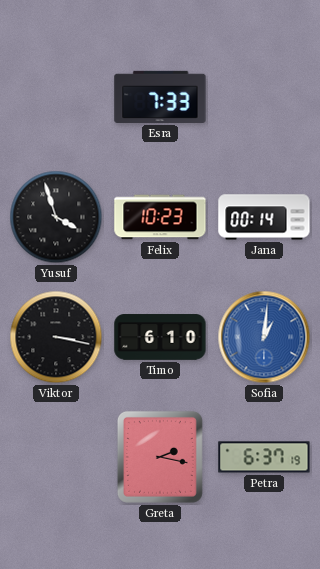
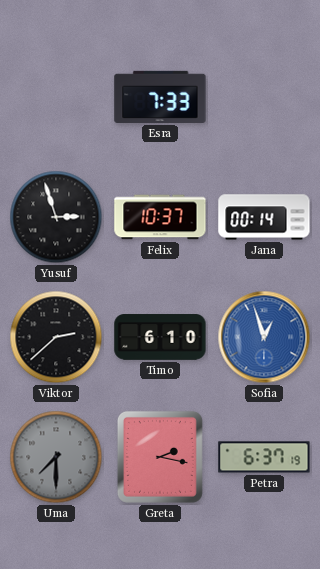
Yusuf: 3:57 -> 2:57 (56, 217)
Felix: 10:23 -> 10:37 (160, 217)
Viktor: 3:17 -> 2:38 (56, 337)
Sofia: 1:01 -> 12:57 (264, 337)
Uma: none -> 7:30 (56, 457)
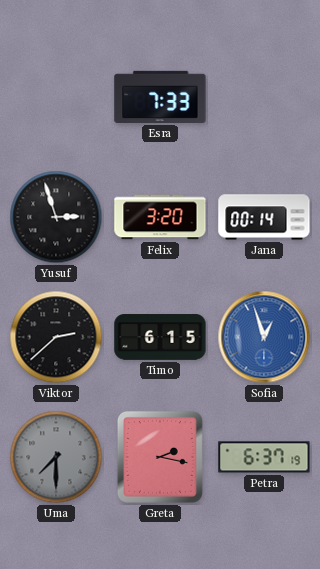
Felix: 10:37 -> 3:20 (160, 217)
Timo: 6:10 -> 6:15 (160, 337)
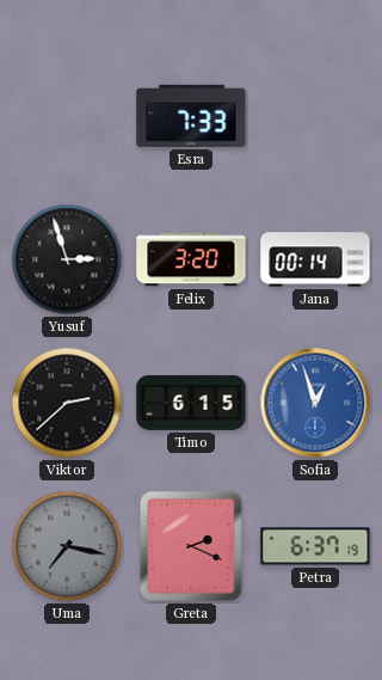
Uma: 7:30 -> 7:17 (67, 546)
Greta: 2:17 -> 2:19 (191, 546)
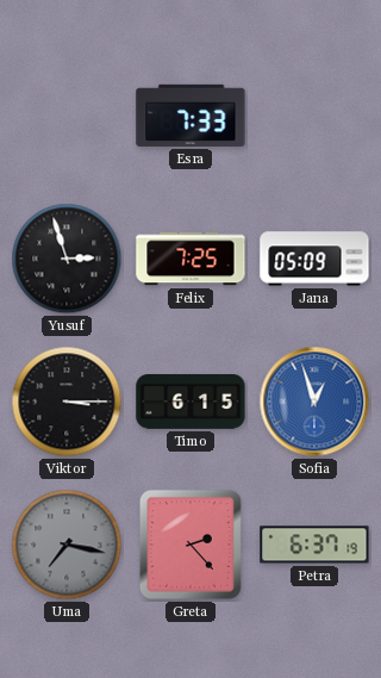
Felix: 3:20 -> 7:25 (190, 259)
Jana: 00:14 -> 05:09 (314, 259)
Viktor: 2:38 -> 3:15 (67, 402)
Greta: 2:19 -> 2:23 (190, 545)
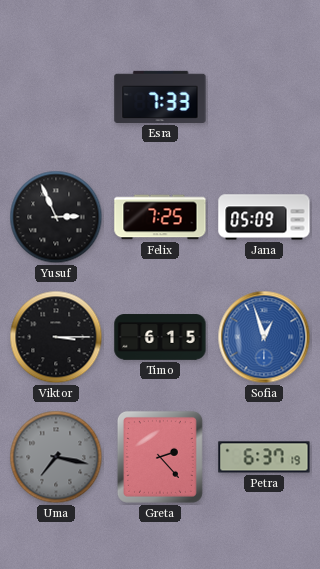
Yusuf: 2:57 -> 2:56 (56, 217)
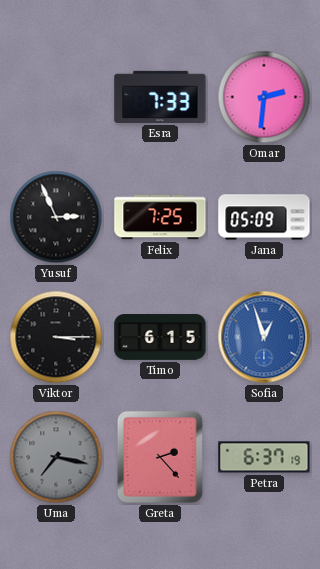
Omar: none -> 2:31 (264, 97)
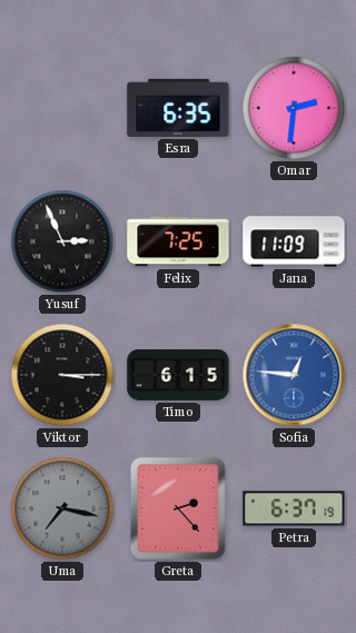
Esra: 7:33 -> 6:35 (178, 108)
Jana: 05:09 -> 11:09 (294, 241)
Sofia: 12:57 -> 12:46 (294, 375)
